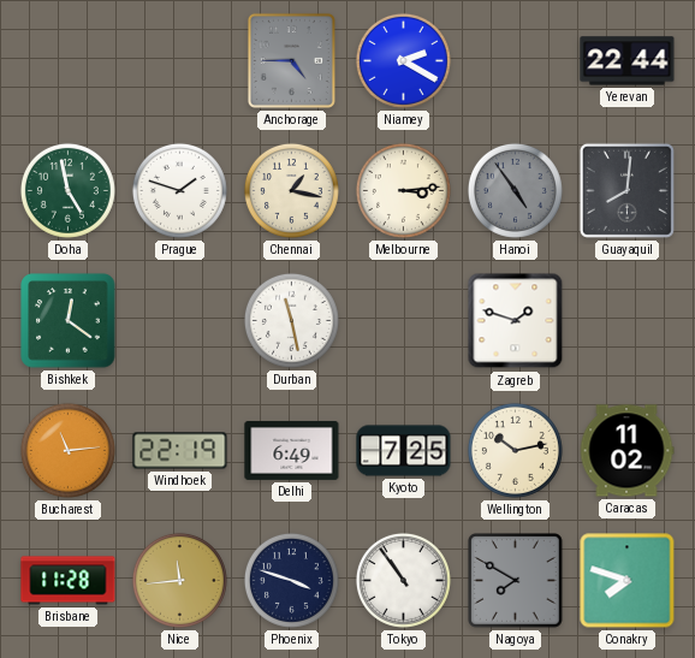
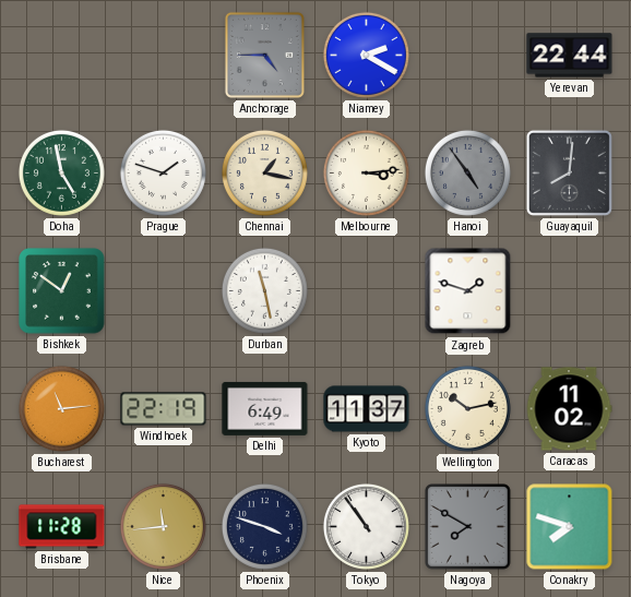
Bishkek: 12:21 -> 12:51 (62, 291)
Kyoto: 7:25 -> 11:37 (367, 409)
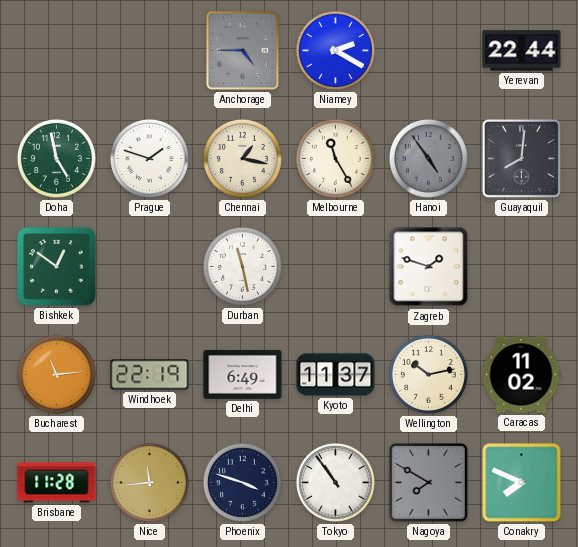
Melbourne: 3:14 -> 11:25 (335, 158)
Conakry: 7:48 -> 7:49 (522, 483)
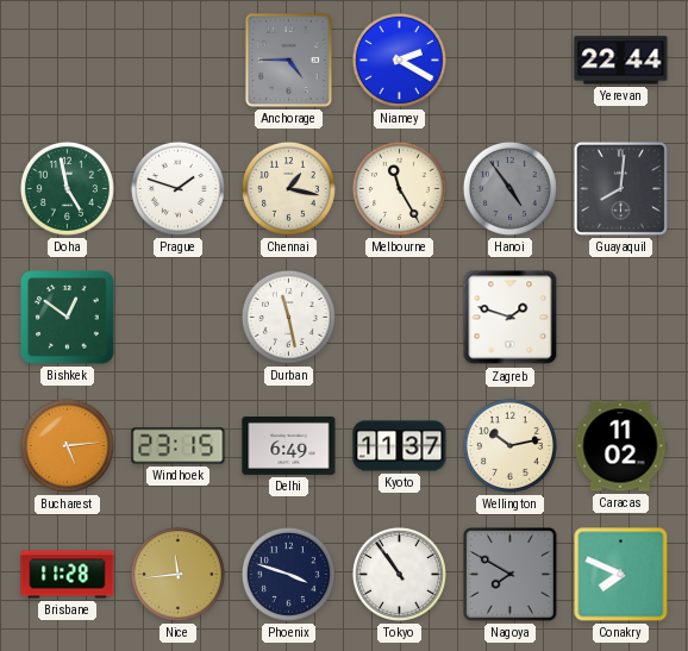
Bucharest: 11:14 -> 5:14 (67, 445)
Windhoek: 22:19 -> 23:15 (179, 446)
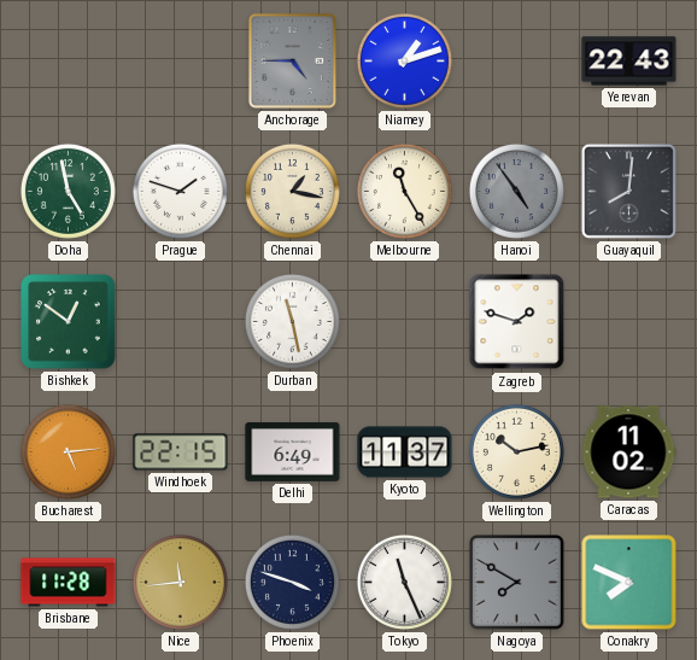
Niamey: 2:20 -> 1:12 (404, 60)
Yerevan: 22:44 -> 22:43 (629, 62)
Windhoek: 23:15 -> 22:15 (181, 452)
Tokyo: 10:54 -> 11:26 (404, 582)
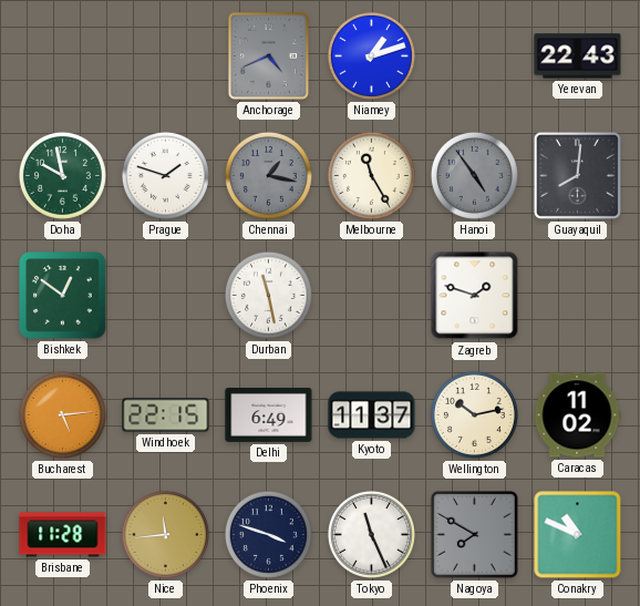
Anchorage: 4:45 -> 4:41 (268, 55)
Doha: 4:58 -> 9:58 (62, 175)
Chennai dial: cream -> grey (268, 175)
Conakry: 7:49 -> 10:49 (578, 535)
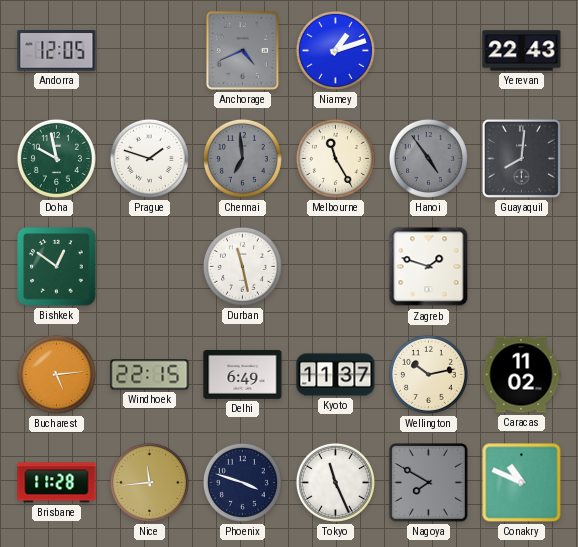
Andorra: none -> 12:05 (57, 51)
Chennai: 1:17 -> 6:59 (242, 158)
